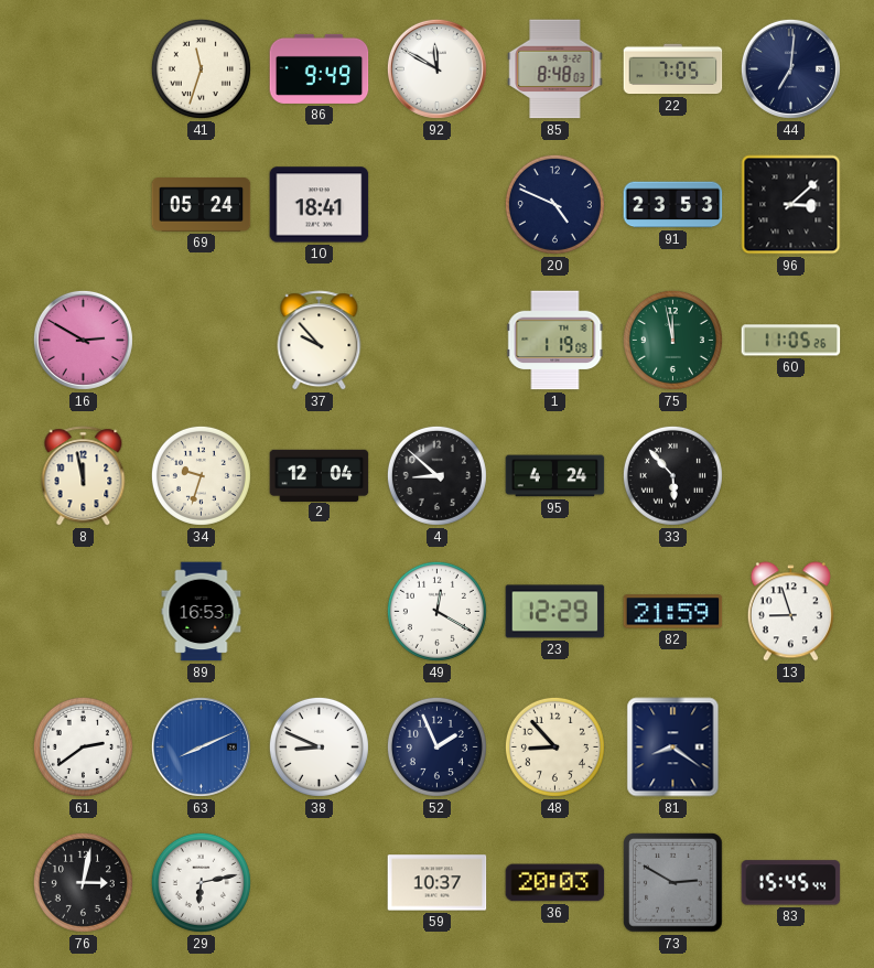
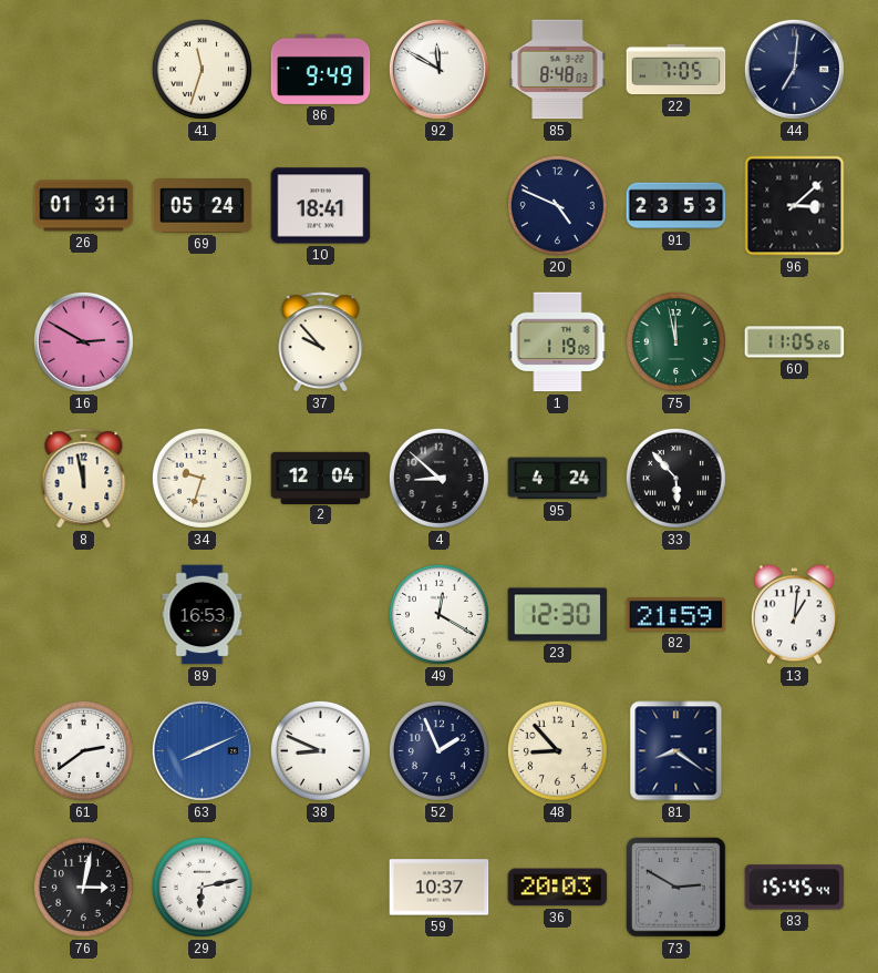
26: none -> 01:31 (84, 206)
23: 12:29 -> 12:30 (558, 615)
13: 8:57 -> 1:01 (794, 615)
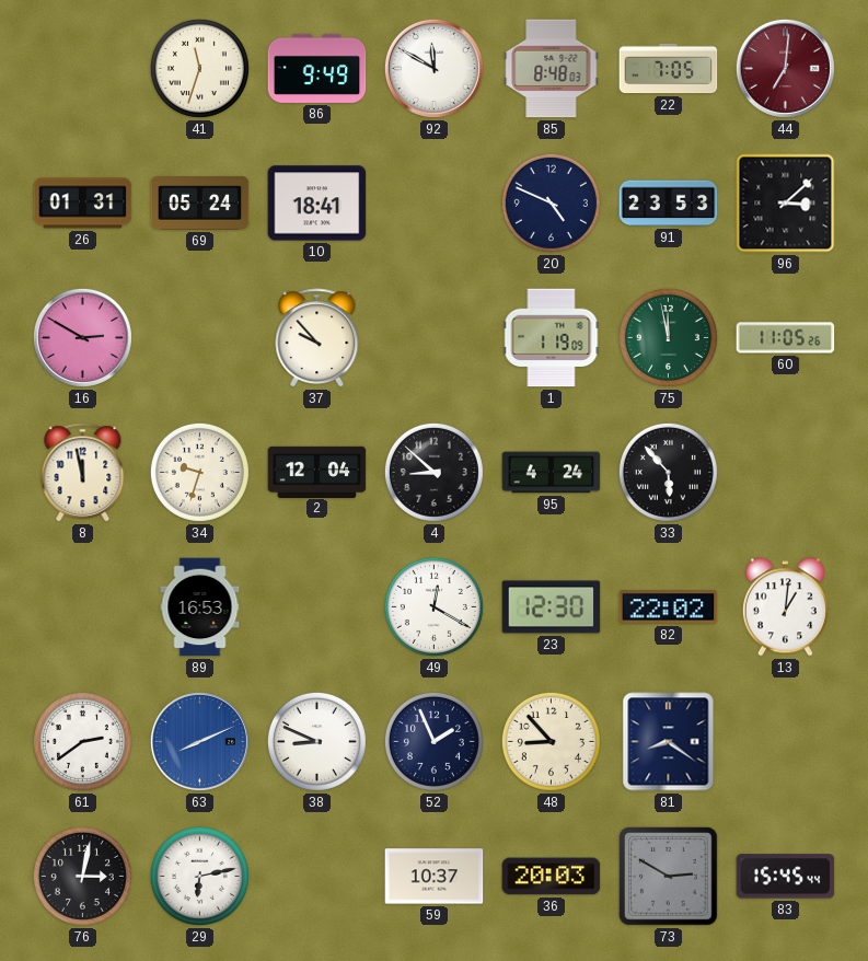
44 dial: navy -> burgundy (785, 68)
82: 21:59 -> 22:02 (669, 607)
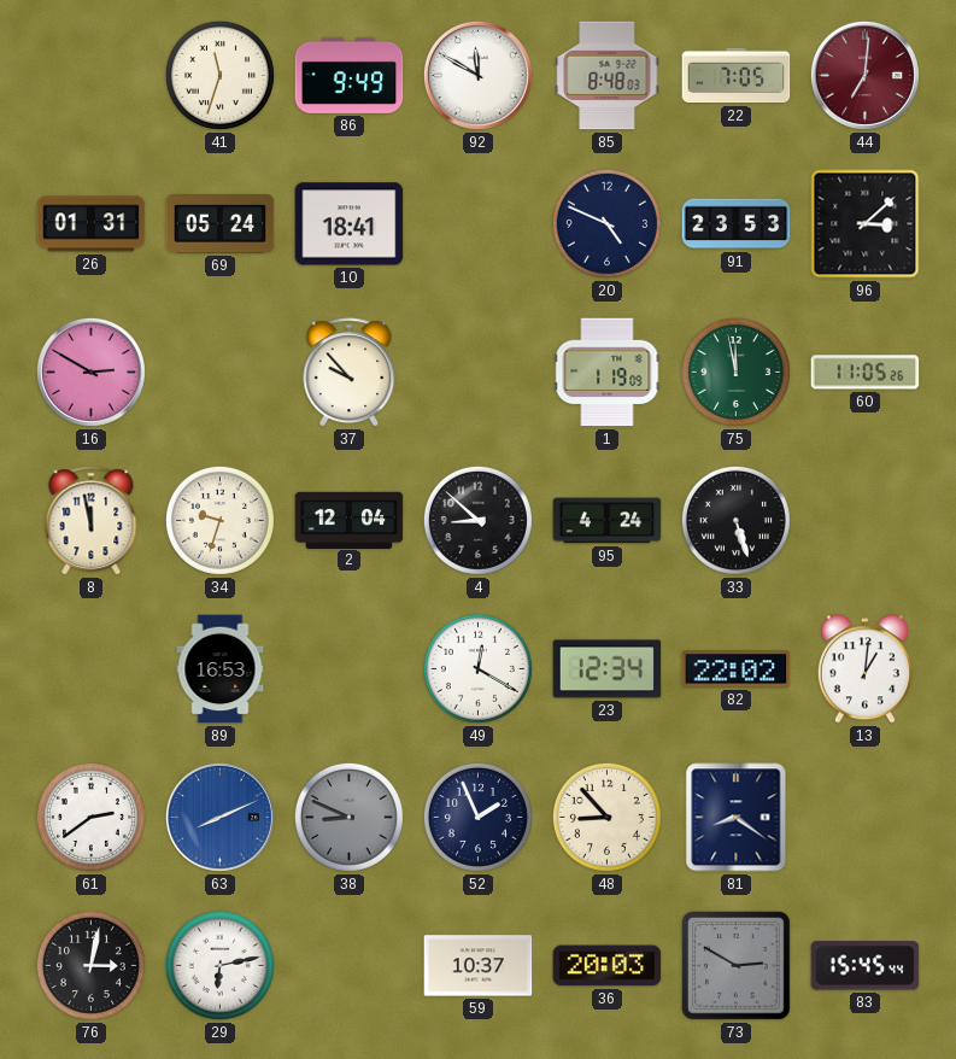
33: 5:53 -> 5:27 (735, 520)
23: 12:30 -> 12:34 (608, 669)
38 dial: white -> grey (348, 817)
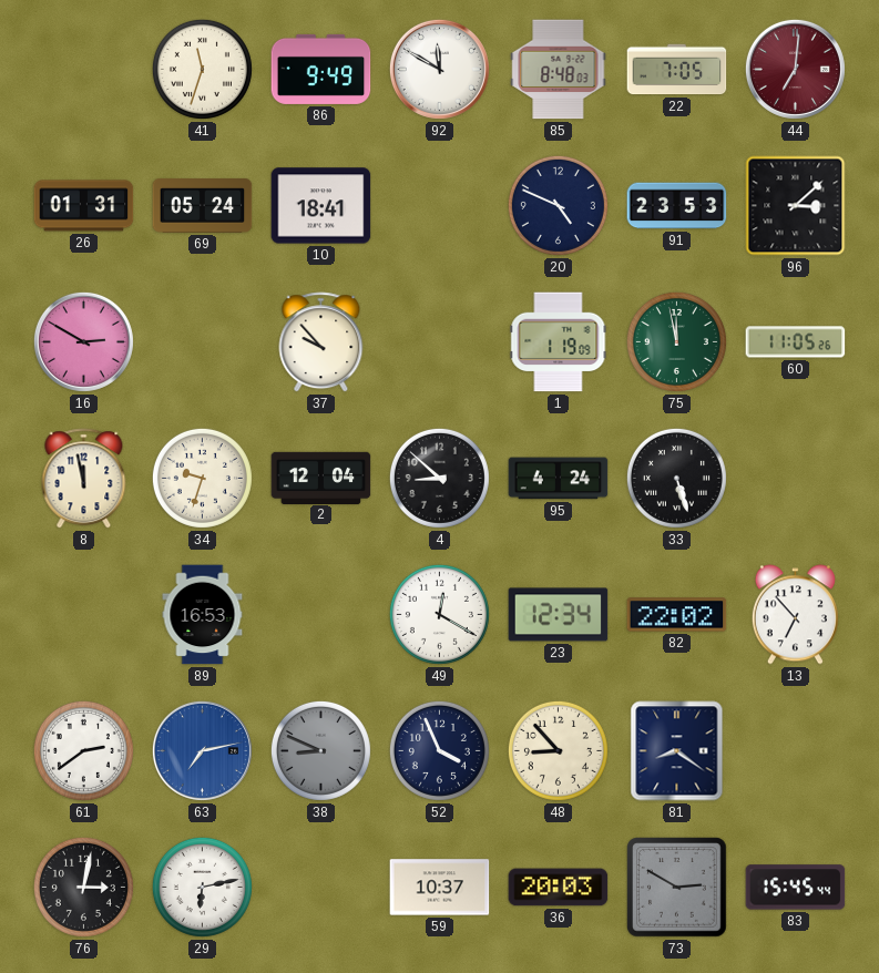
13: 1:01 -> 6:53 (795, 615)
63: 8:11 -> 7:13 (202, 750)
52: 1:56 -> 3:56 (439, 750)
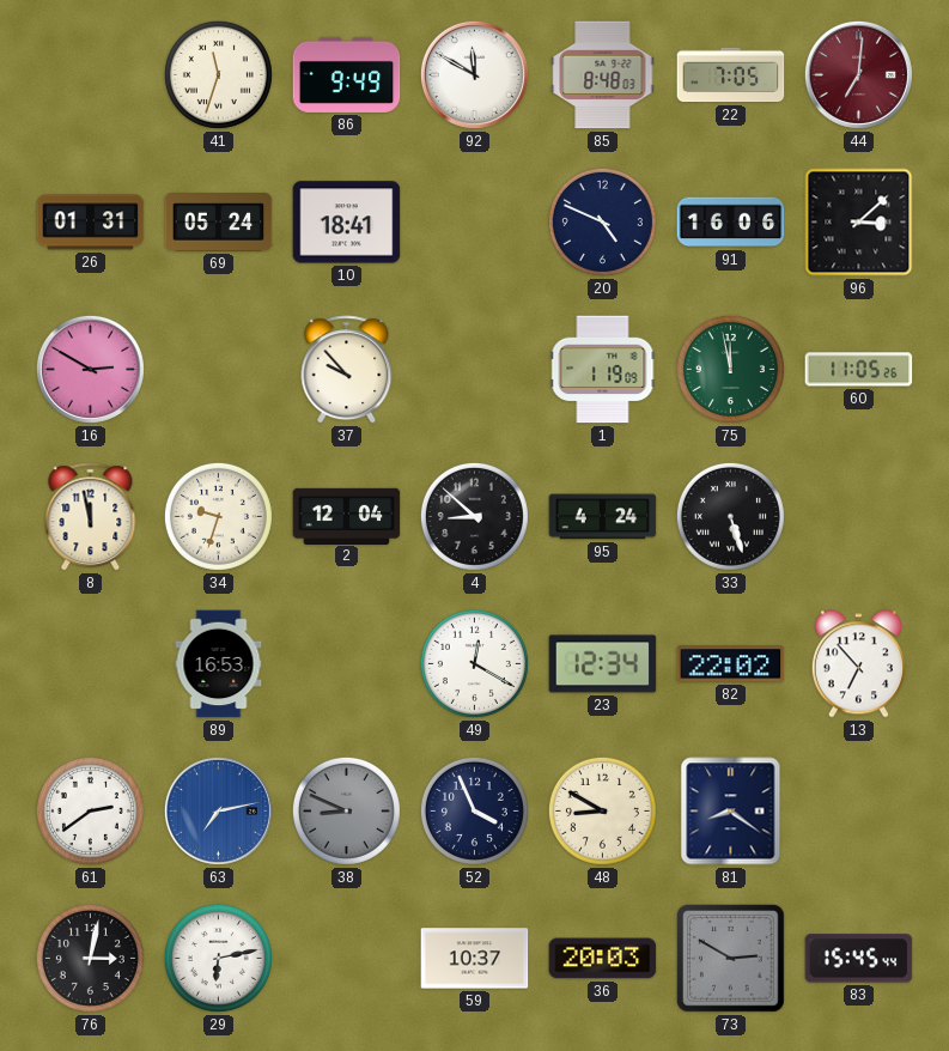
91: 23:53 -> 16:06 (731, 223)
48: 8:53 -> 8:50 (602, 810)
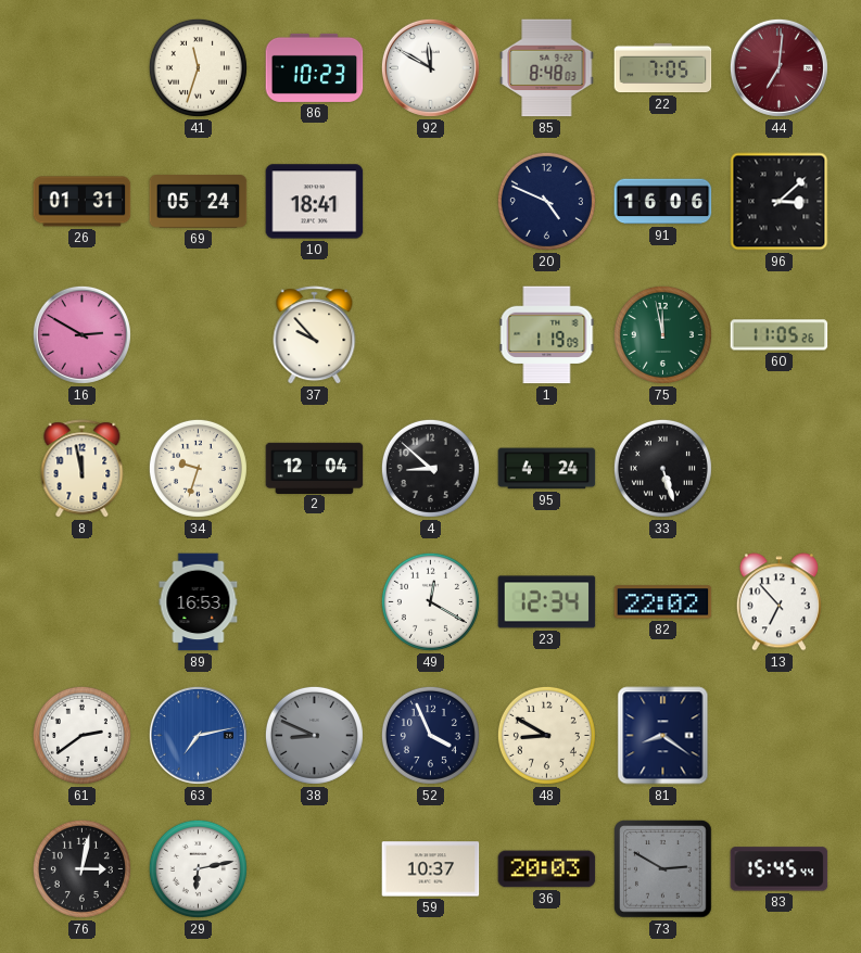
86: 9:49 -> 10:23 (315, 67)
